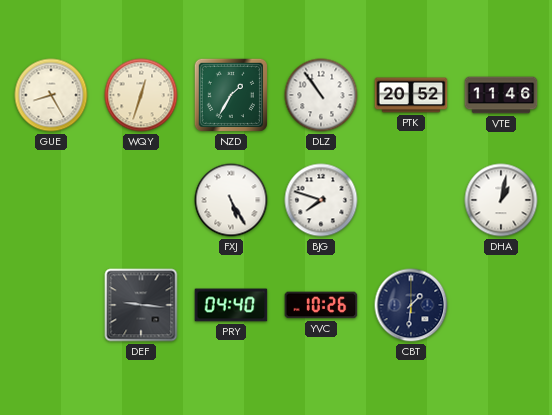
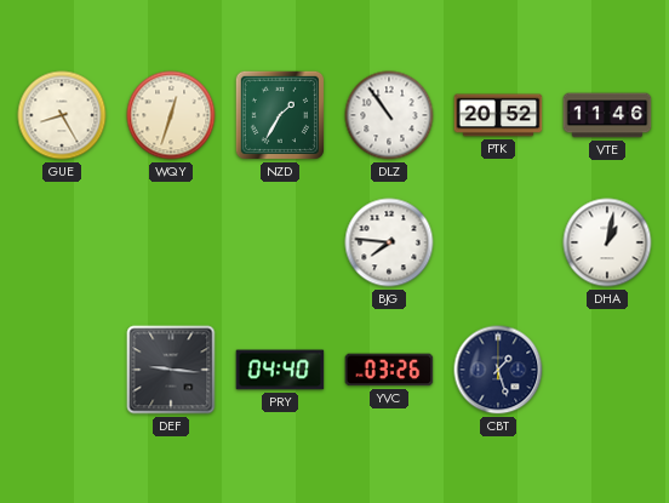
FXJ: 5:25 -> none (231, 200)
BJG: 7:48 -> 7:46 (389, 242)
YVC: 10:26 -> 03:26 (389, 370)
CBT: 1:31 -> 1:27 (498, 370)
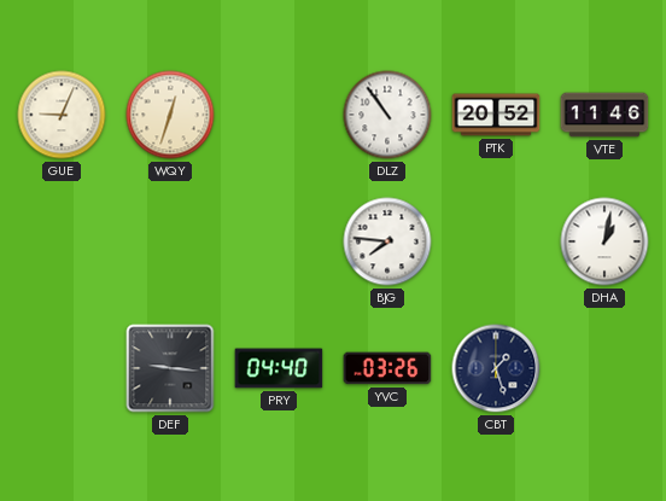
GUE: 8:25 -> 9:04 (62, 115)
NZD: 1:35 -> none (280, 115)
